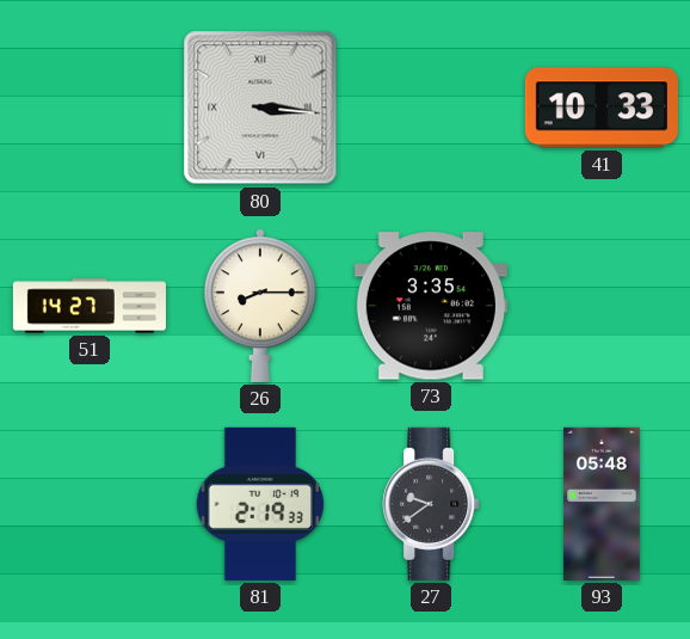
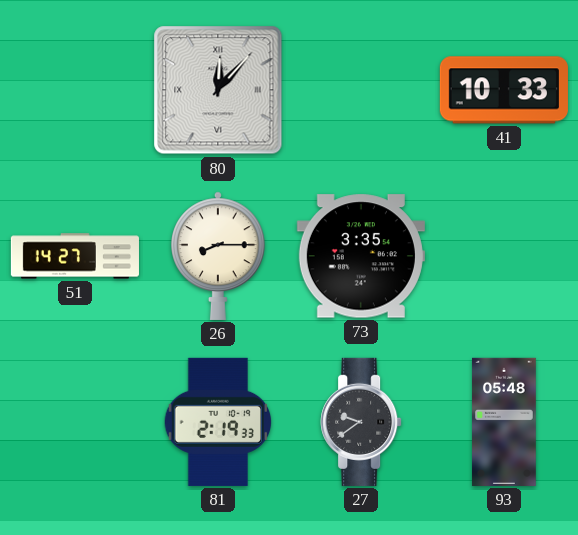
80: 3:16 -> 12:07 (218, 90)
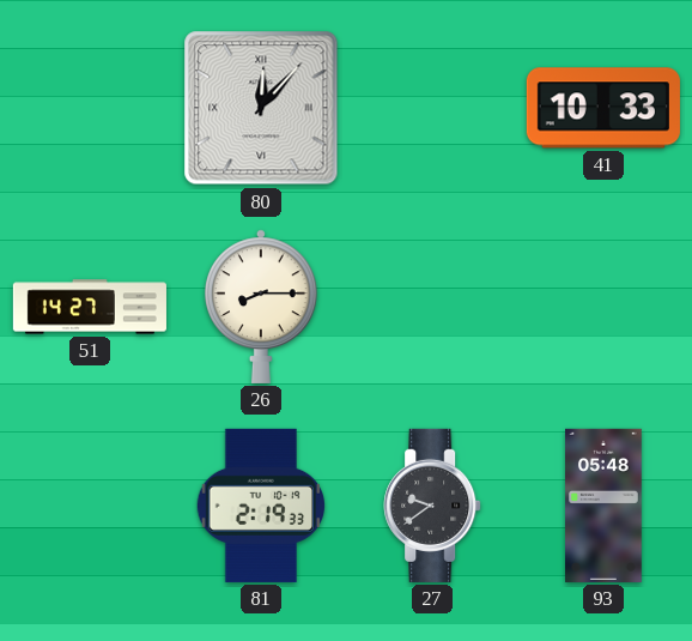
73: 3:35 -> none (361, 256)
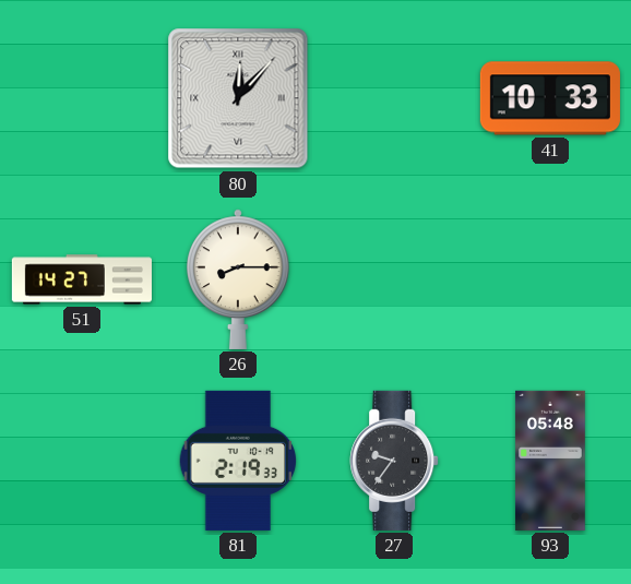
27: 9:39 -> 9:36 (394, 461)
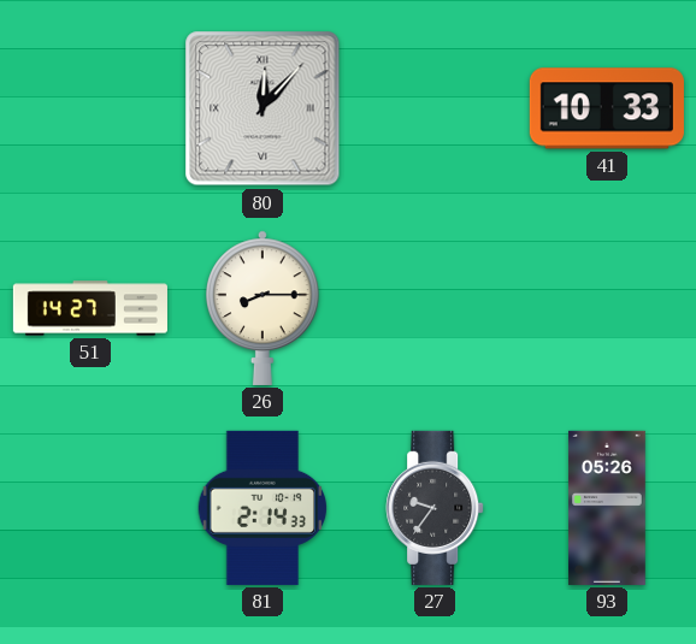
81: 2:19 -> 2:14 (263, 508)
93: 05:48 -> 05:26 (607, 508)
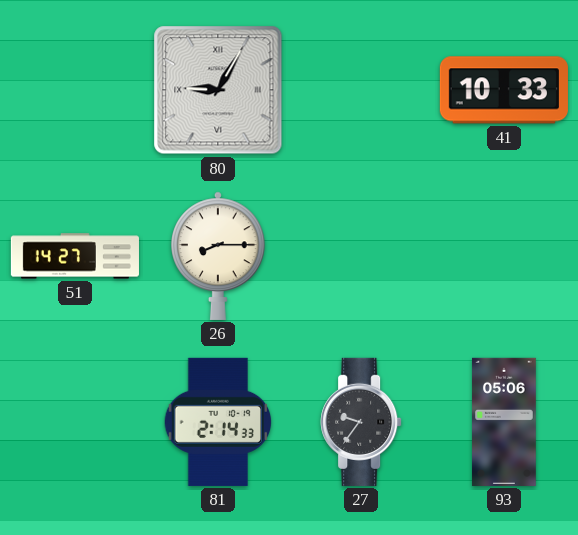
80: 12:07 -> 9:05 (218, 90)
93: 05:26 -> 05:06 (504, 422)
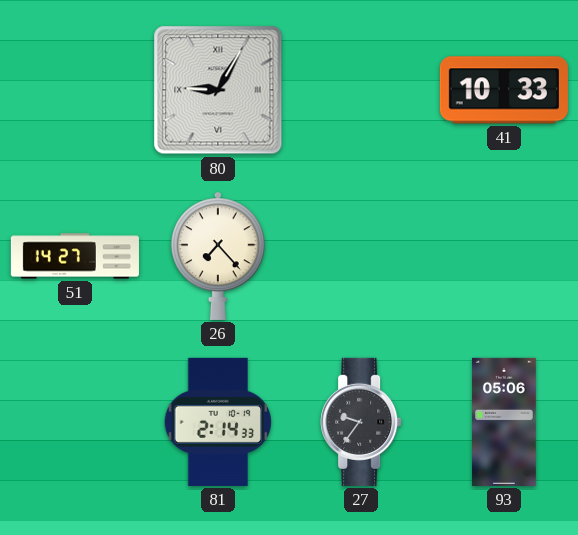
26: 8:15 -> 7:23 (219, 256)
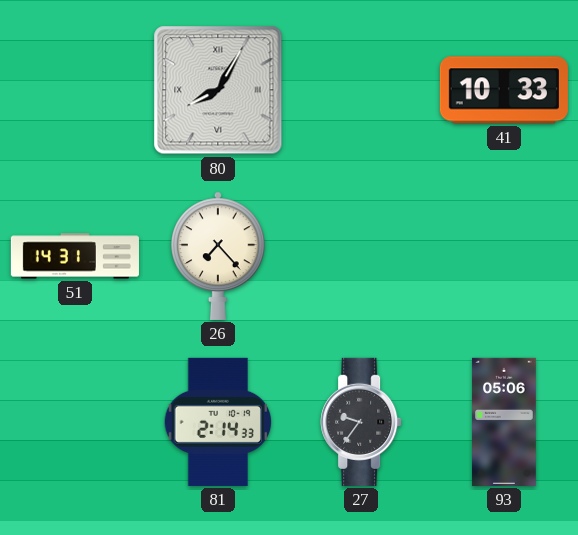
80: 9:05 -> 8:05 (218, 90)
51: 14:27 -> 14:31 (75, 256)
